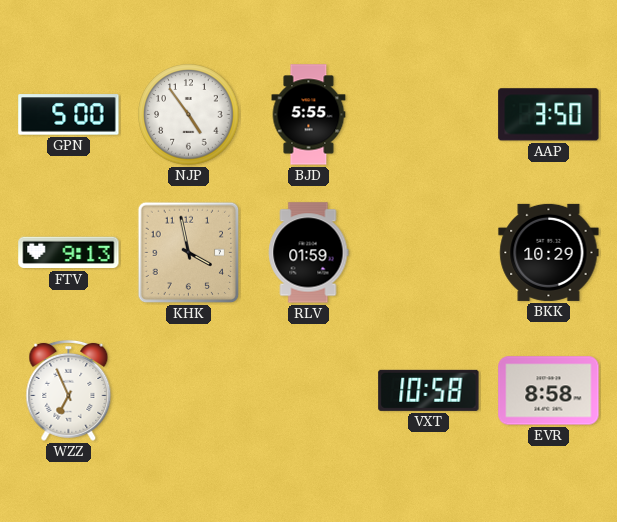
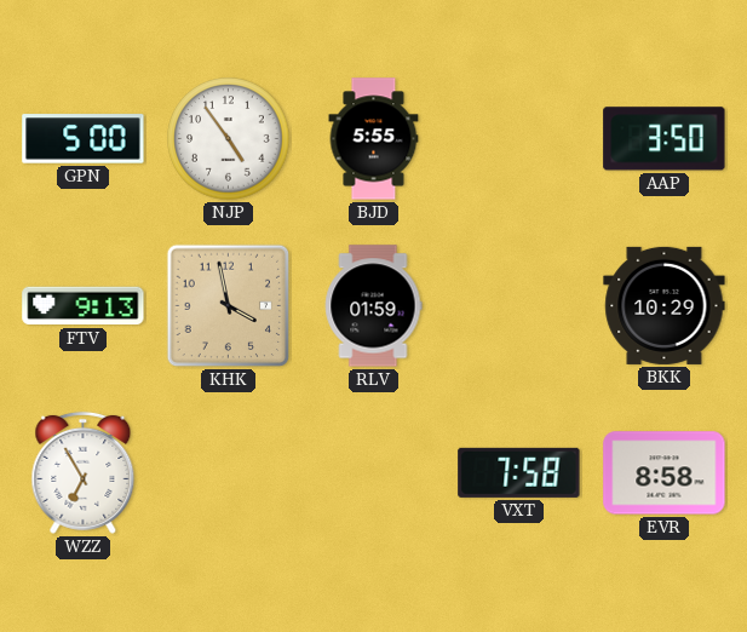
WZZ: 6:56 -> 6:55 (84, 472)
VXT: 10:58 -> 7:58 (519, 472)
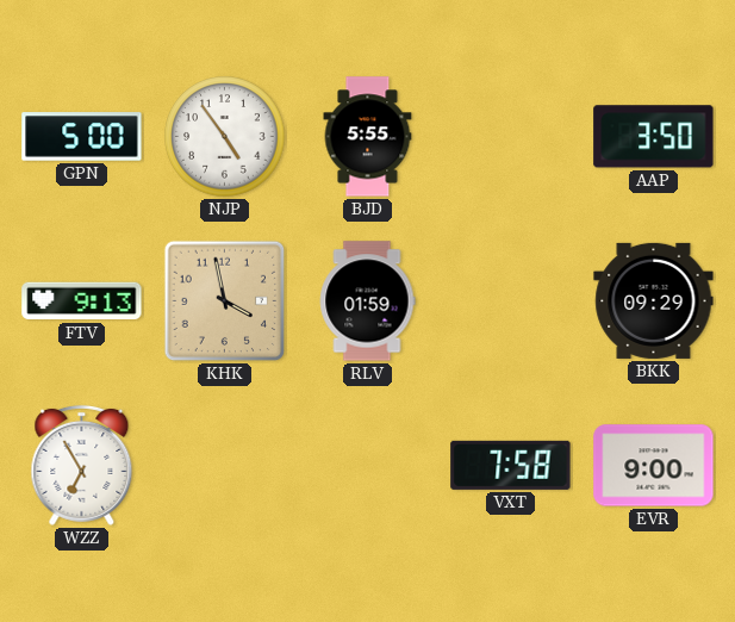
BKK: 10:29 -> 09:29 (654, 300)
EVR: 8:58 -> 9:00 (654, 466)
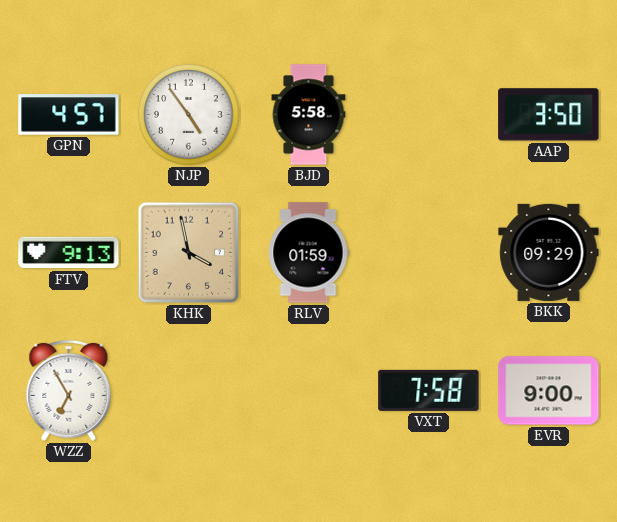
GPN: 5:00 -> 4:57 (69, 115)
BJD: 5:55 -> 5:58 (309, 115)
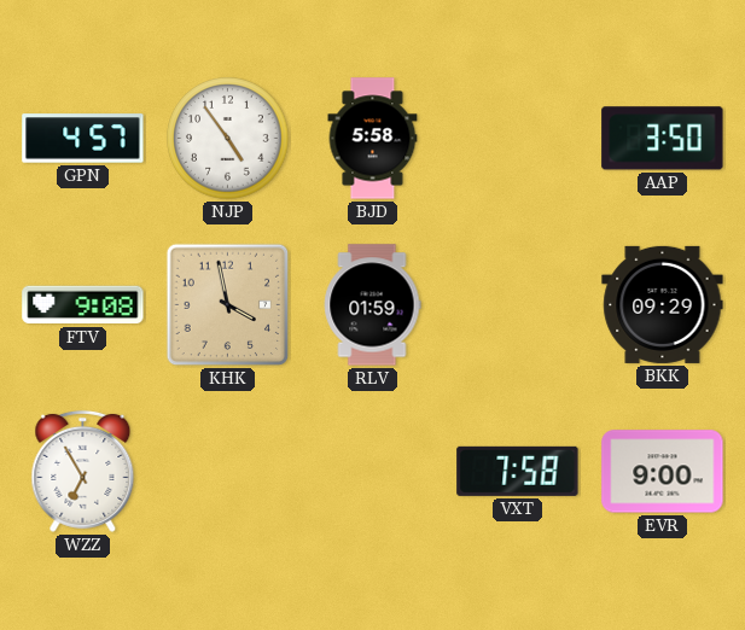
FTV: 9:13 -> 9:08 (83, 305)
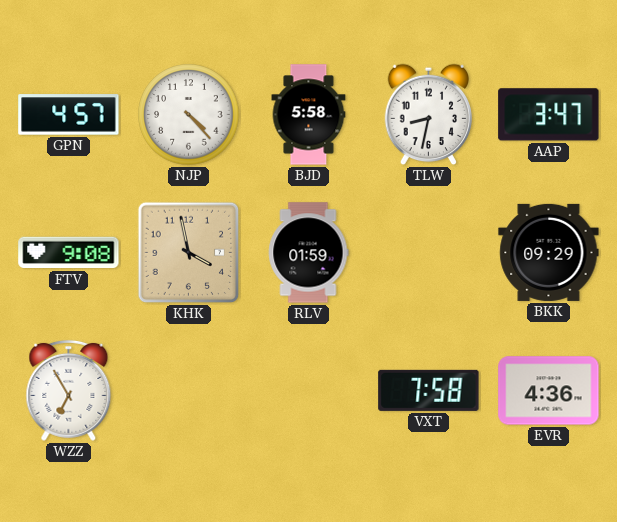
NJP: 4:54 -> 4:23 (189, 115)
TLW: none -> 8:32 (429, 115)
AAP: 3:50 -> 3:47 (549, 115)
EVR: 9:00 -> 4:36 (549, 391)
